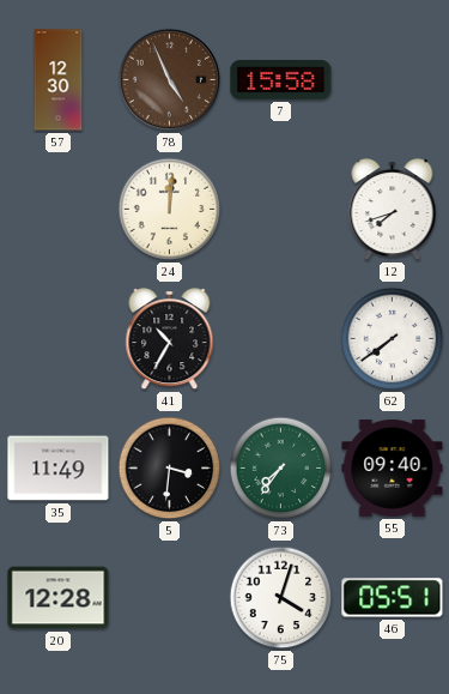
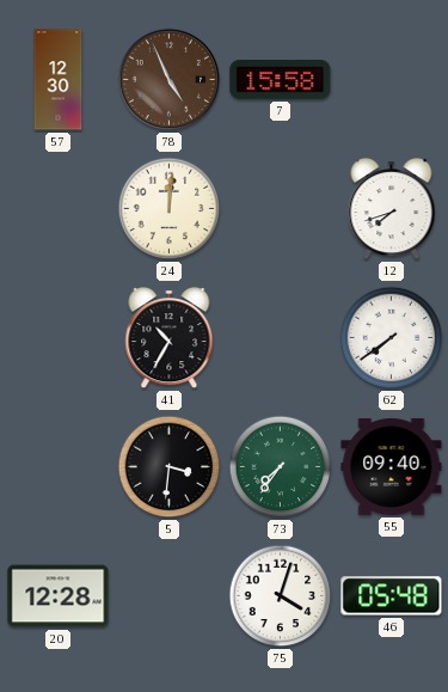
35: 11:49 -> none (59, 469)
46: 05:51 -> 05:48 (392, 596)
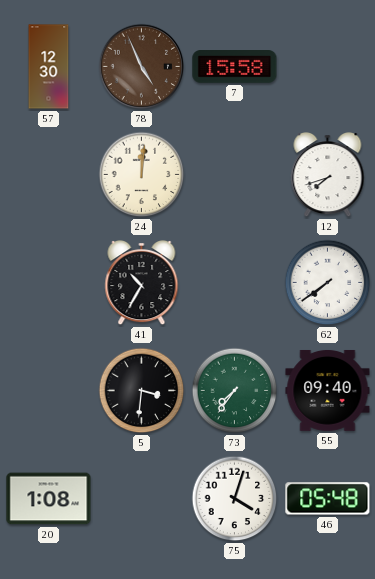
20: 12:28 -> 1:08 (49, 499)
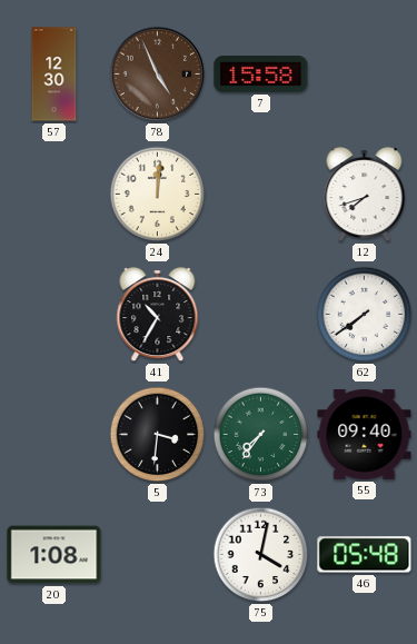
75: 4:03 -> 4:02 (261, 555)
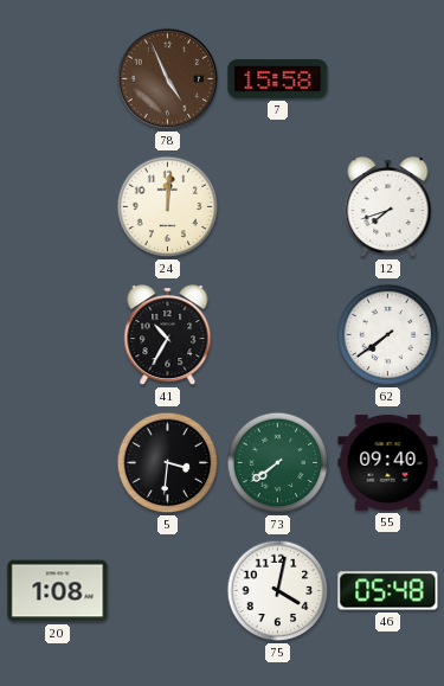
57: 12:30 -> none (54, 75)
73: 7:36 -> 7:39 (278, 463)
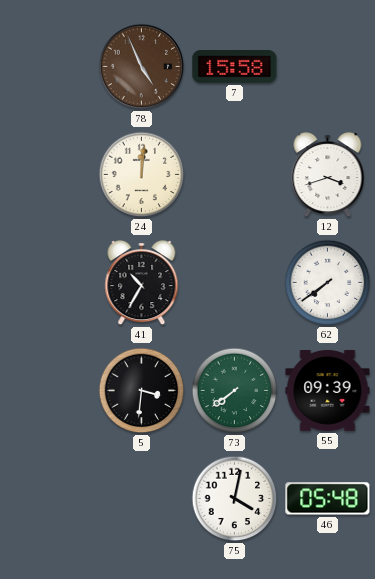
12: 7:42 -> 3:42 (328, 176)
55: 09:40 -> 09:39 (328, 390)
20: 1:08 -> none (58, 591)
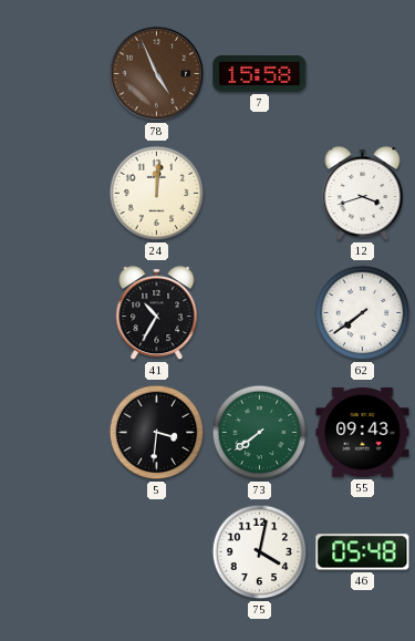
55: 09:39 -> 09:43 (363, 432)
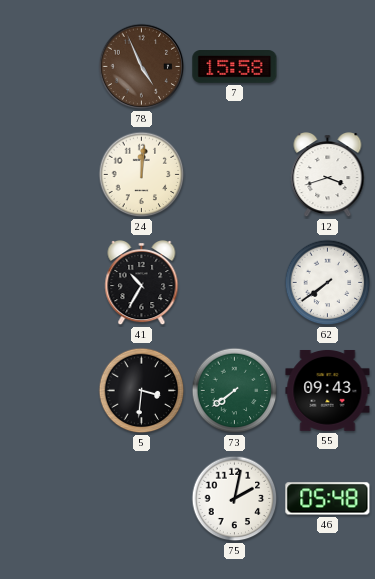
75: 4:02 -> 2:02 (235, 499)
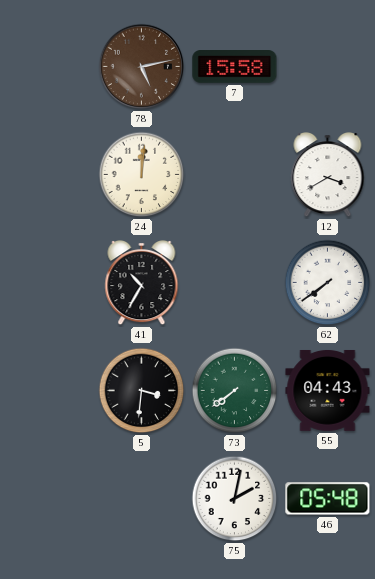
78: 4:56 -> 5:13 (142, 67)
12: 3:42 -> 3:40 (328, 176)
55: 09:43 -> 04:43 (328, 390)
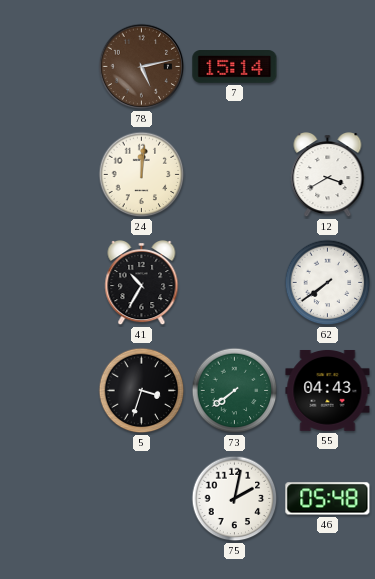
7: 15:58 -> 15:14 (235, 67)
5: 3:31 -> 3:33 (142, 391)
